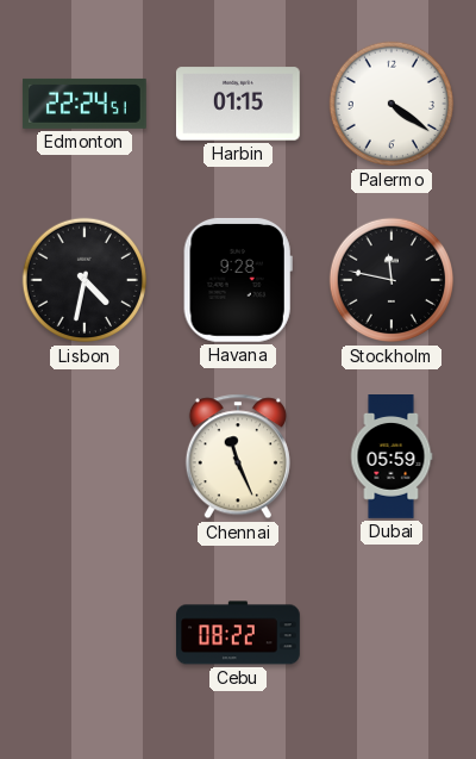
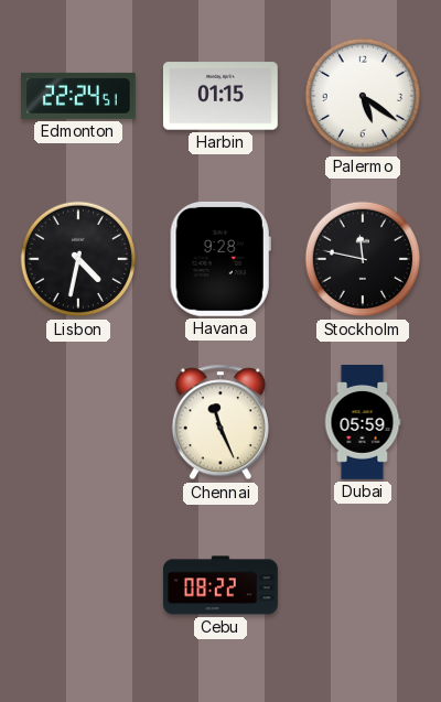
Palermo: 4:21 -> 5:21 (363, 96)
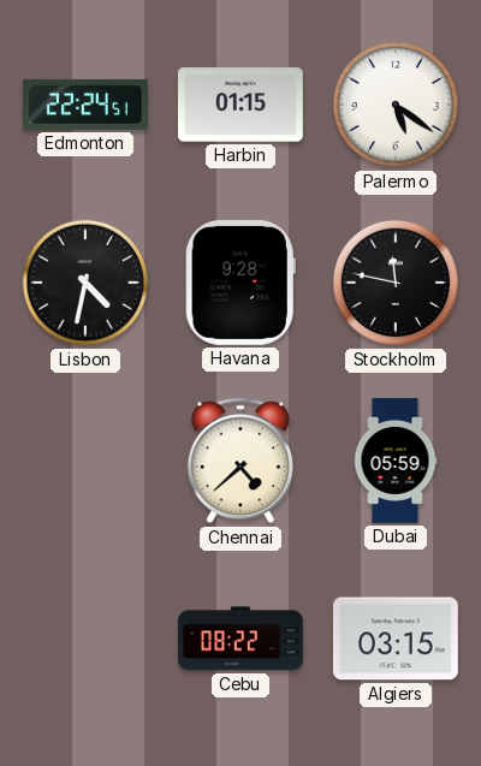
Chennai: 11:26 -> 4:38 (240, 461)
Algiers: none -> 03:15 (396, 639)
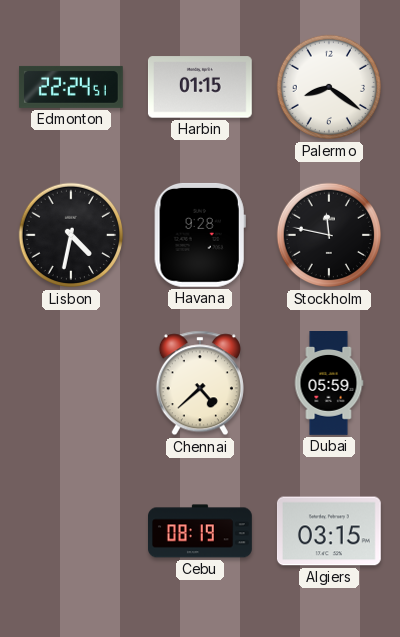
Palermo: 5:21 -> 8:21 (329, 87)
Cebu: 08:22 -> 08:19 (201, 531)
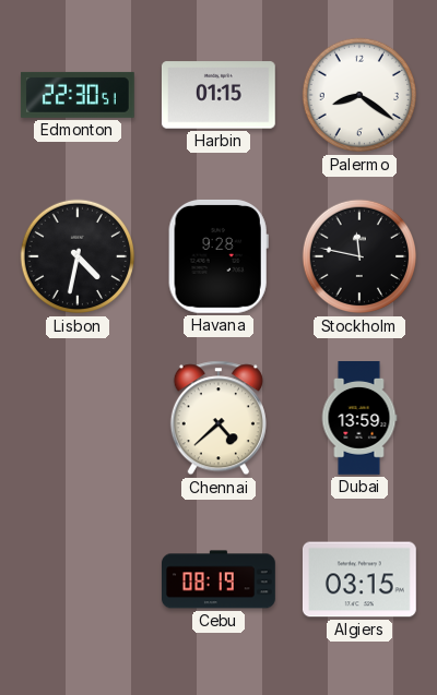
Edmonton: 22:24 -> 22:30 (79, 95)
Dubai: 05:59 -> 13:59 (359, 419)
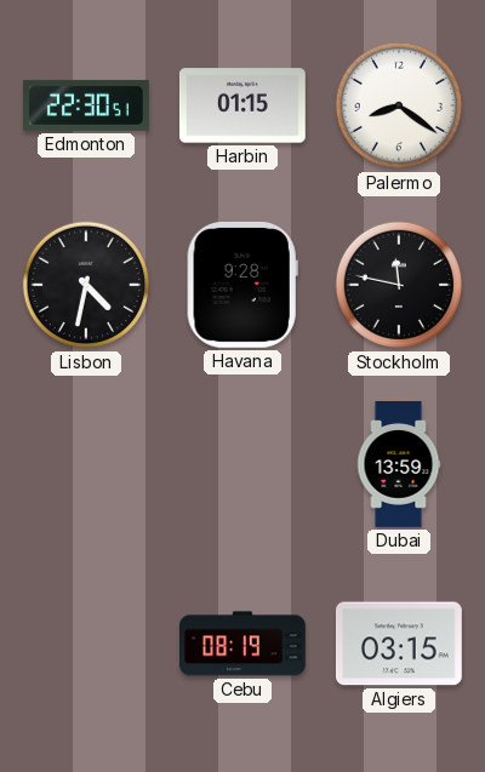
Chennai: 4:38 -> none (218, 418)
